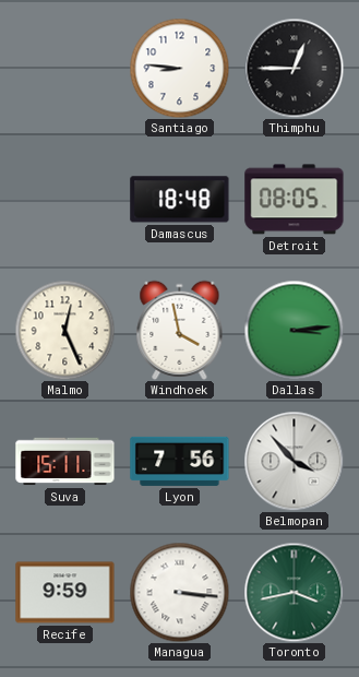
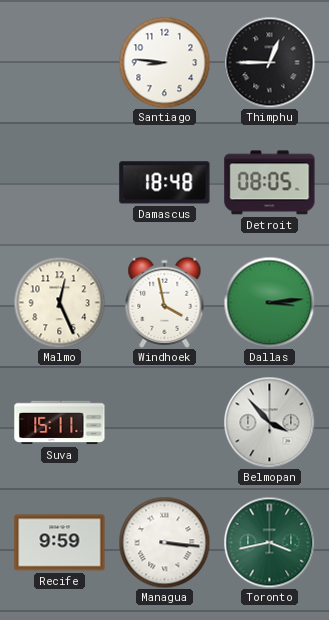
Lyon: 7:56 -> none (180, 461)
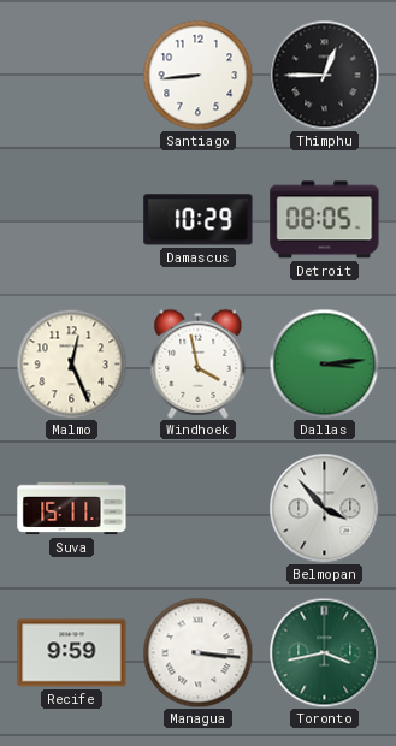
Santiago: 8:46 -> 8:44 (197, 75)
Damascus: 18:48 -> 10:29 (199, 220)
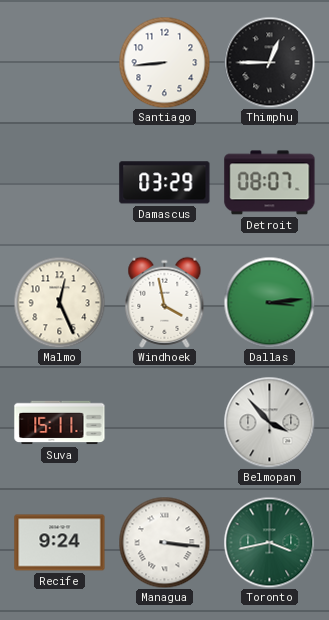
Damascus: 10:29 -> 03:29 (165, 183)
Detroit: 08:05 -> 08:07 (270, 183)
Recife: 9:59 -> 9:24 (60, 543)
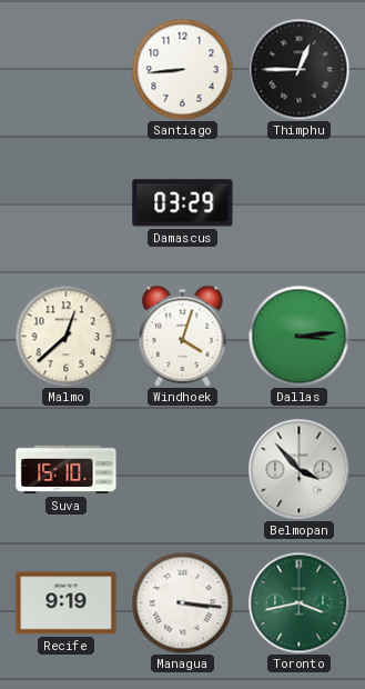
Detroit: 08:07 -> none (270, 183)
Malmo: 12:26 -> 12:38 (65, 336)
Windhoek: 3:58 -> 4:03 (183, 336)
Suva: 15:11 -> 15:10 (67, 470)
Recife: 9:24 -> 9:19 (67, 603)
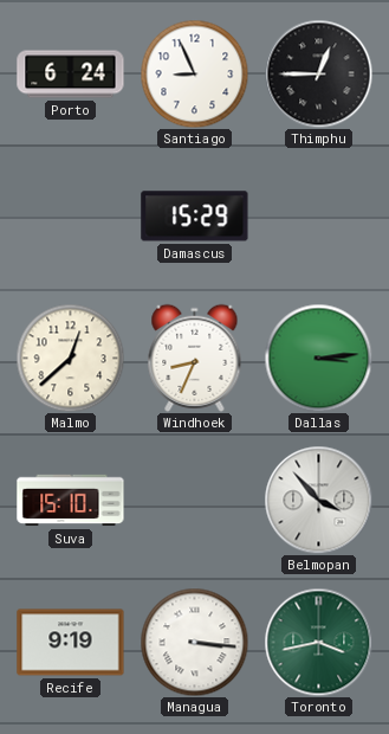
Porto: none -> 6:24 (71, 75)
Santiago: 8:44 -> 8:56 (194, 73)
Damascus: 03:29 -> 15:29 (195, 217)
Windhoek: 4:03 -> 8:34 (195, 358)
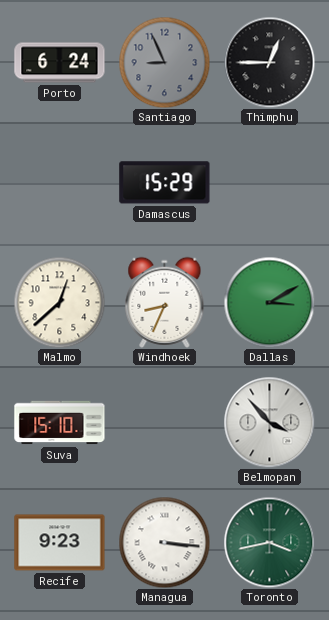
Santiago dial: white -> grey (164, 62)
Dallas: 3:14 -> 3:10 (269, 302)
Recife: 9:19 -> 9:23 (60, 543)
